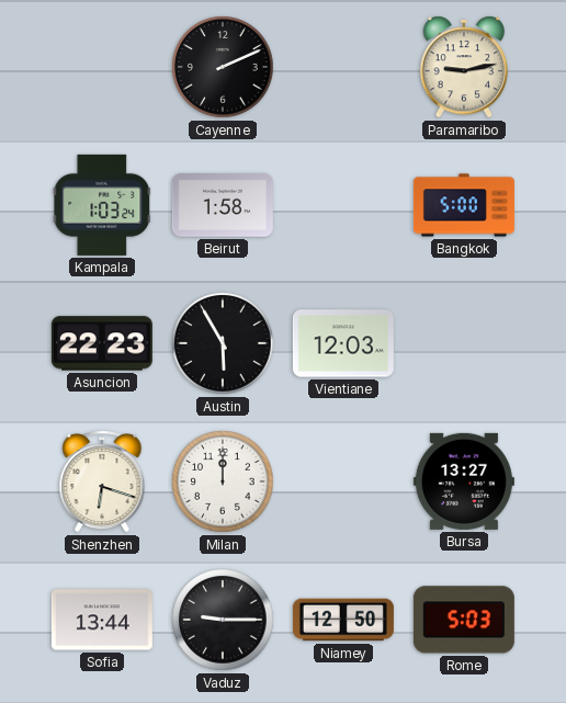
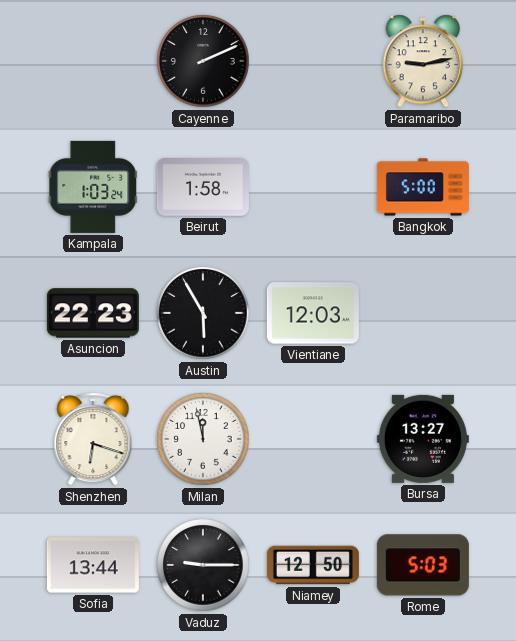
Milan: 12:00 -> 11:58 (203, 439)
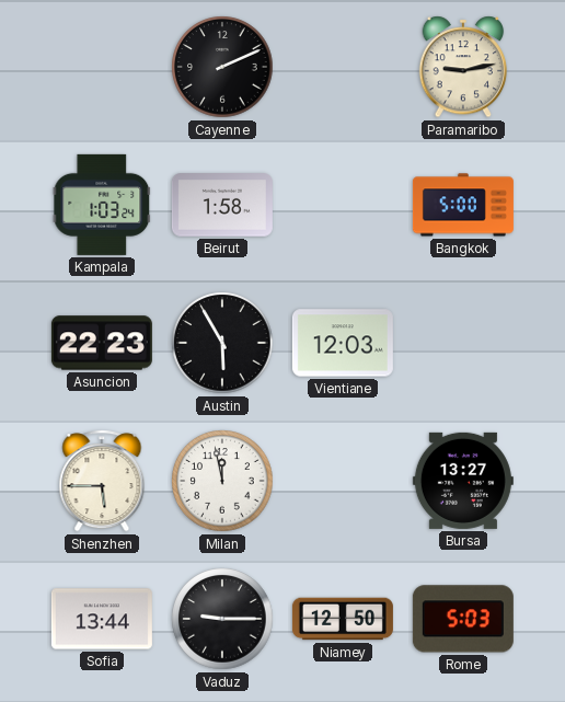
Shenzhen: 6:18 -> 5:45 (102, 481)
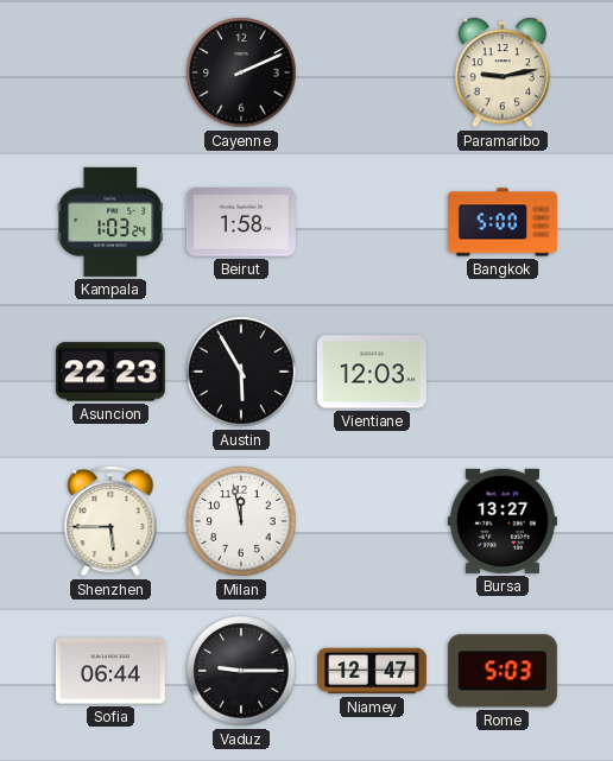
Sofia: 13:44 -> 06:44 (110, 671)
Niamey: 12:50 -> 12:47 (372, 671)
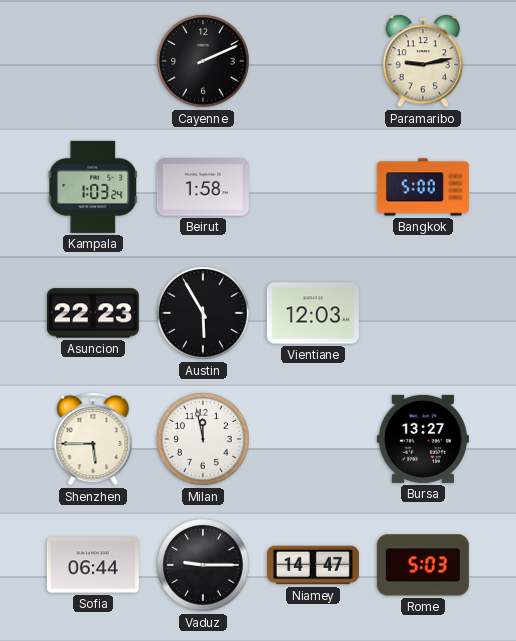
Niamey: 12:47 -> 14:47 (313, 565)
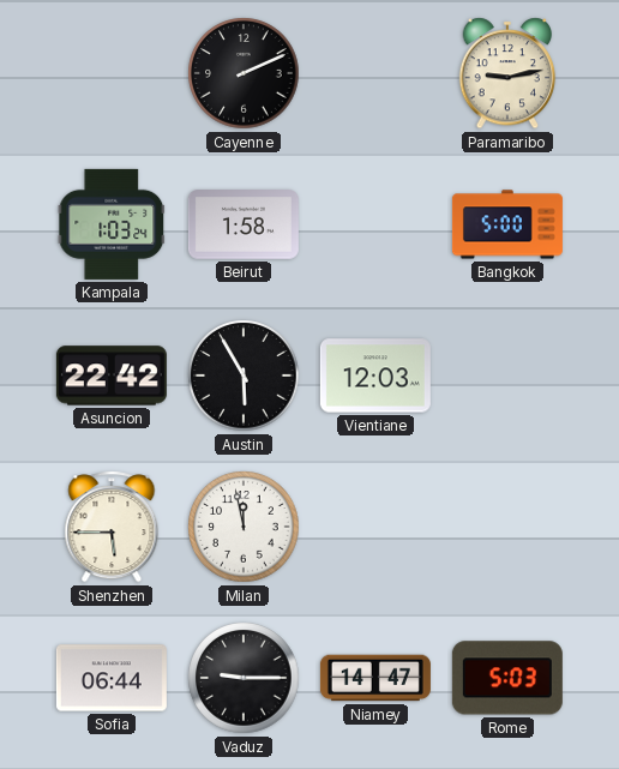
Asuncion: 22:23 -> 22:42 (112, 376)
Bursa: 13:27 -> none (423, 439)
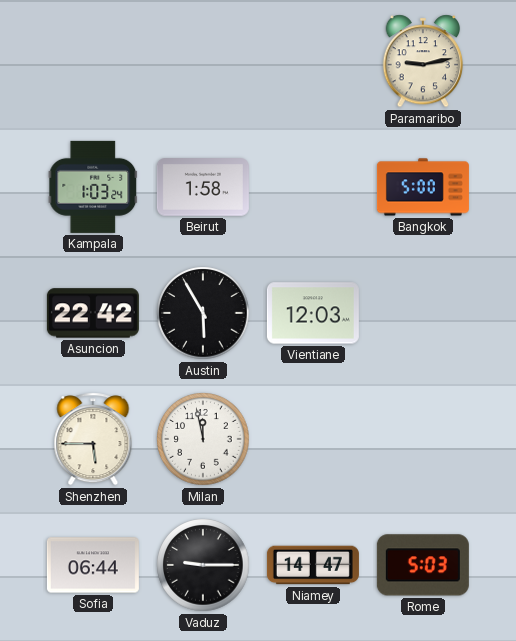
Cayenne: 2:11 -> none (244, 73)
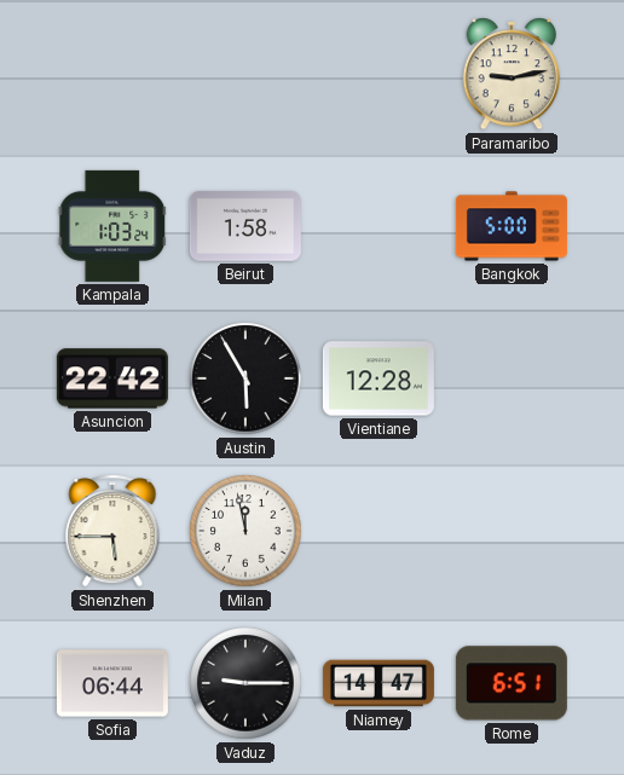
Vientiane: 12:03 -> 12:28 (379, 378)
Rome: 5:03 -> 6:51 (512, 683)
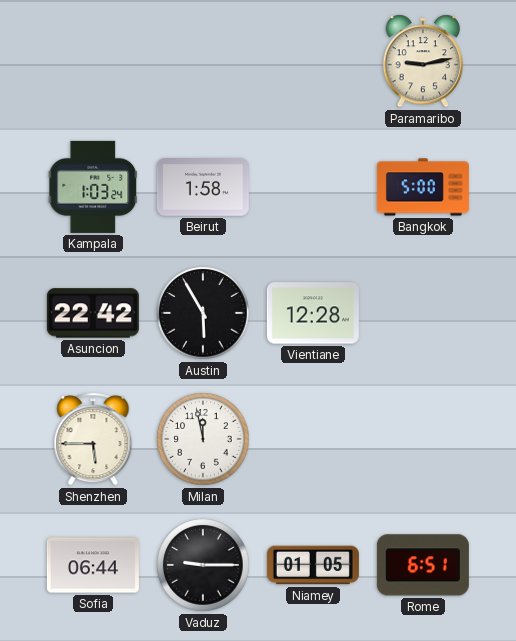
Niamey: 14:47 -> 01:05 (313, 565)
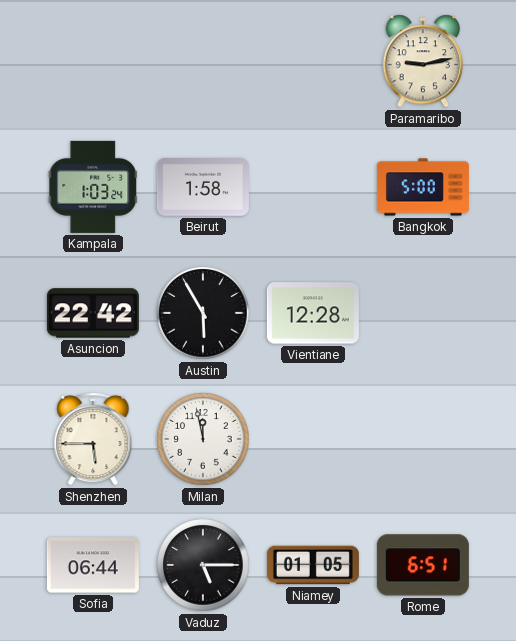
Vaduz: 9:15 -> 5:15 (203, 565)
